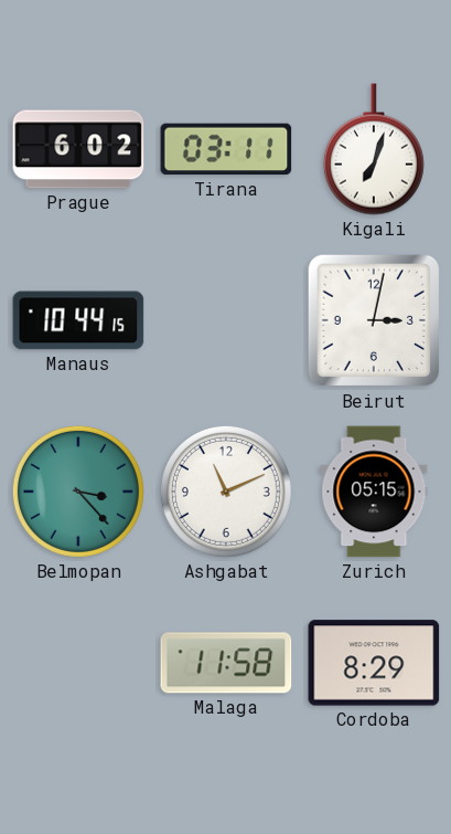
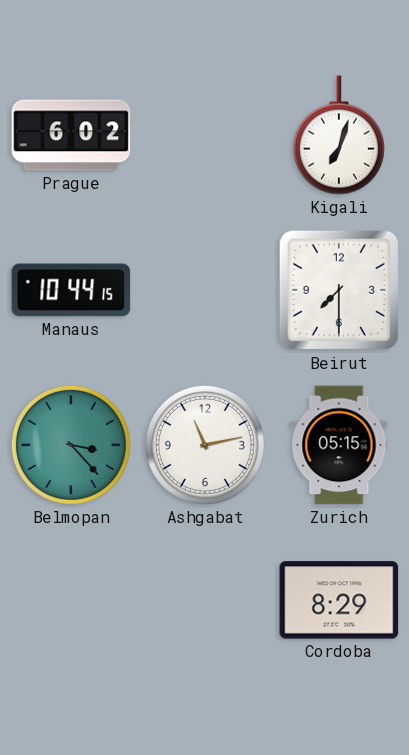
Tirana: 03:11 -> none (226, 149)
Beirut: 3:02 -> 7:30 (339, 290)
Ashgabat: 11:11 -> 11:13 (205, 445)
Malaga: 11:58 -> none (226, 663)
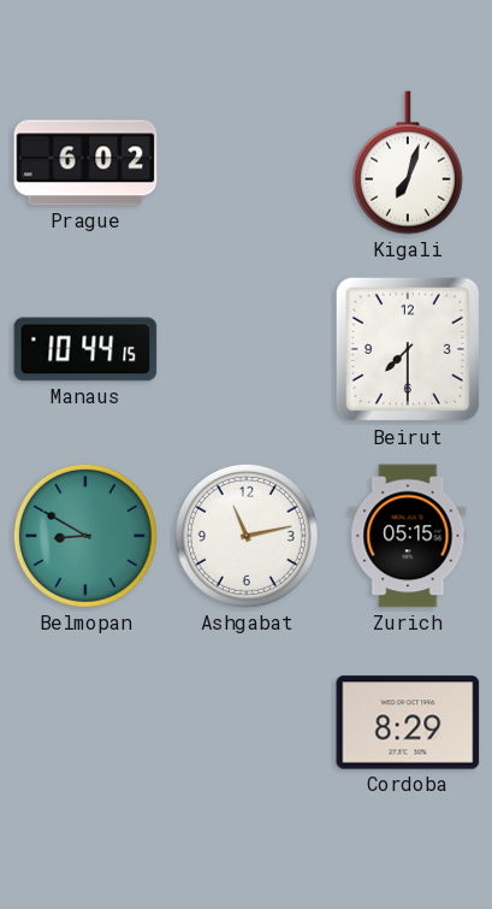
Belmopan: 3:23 -> 8:50 (85, 536)
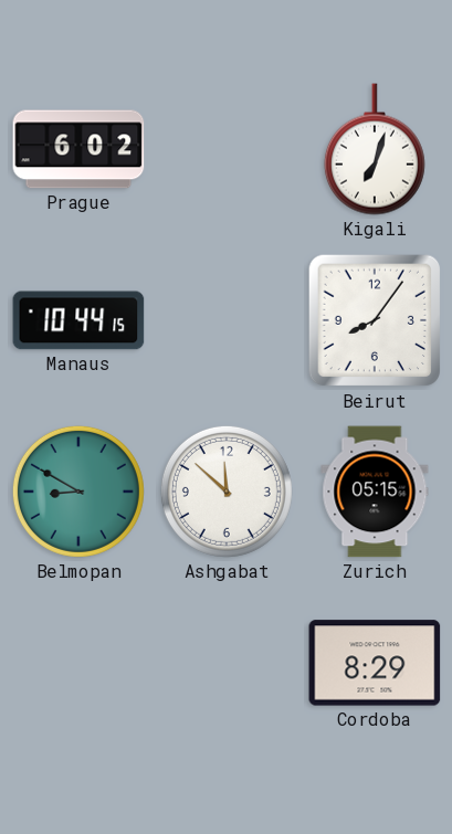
Beirut: 7:30 -> 8:06 (375, 320)
Ashgabat: 11:13 -> 11:52 (227, 492)
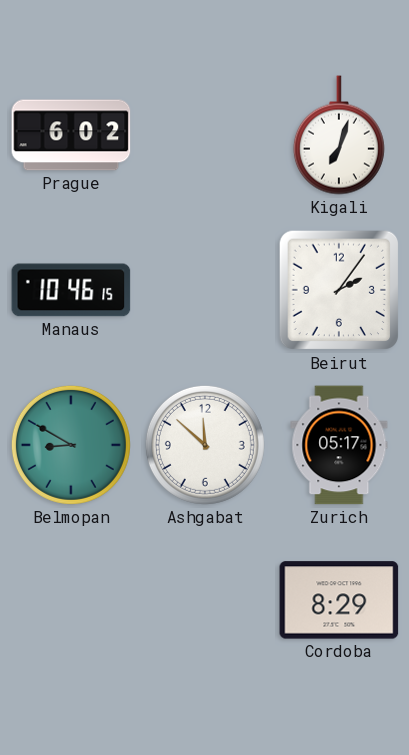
Manaus: 10:44 -> 10:46 (71, 290)
Beirut: 8:06 -> 2:06 (339, 290)
Zurich: 05:15 -> 05:17 (339, 445)
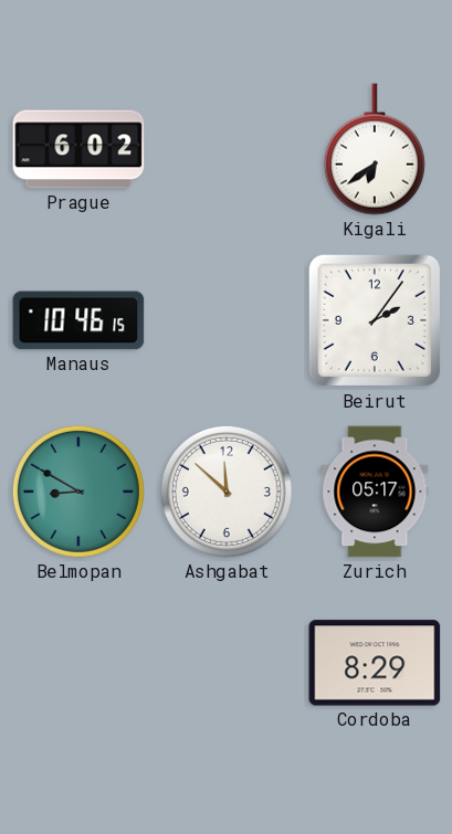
Kigali: 7:03 -> 6:39 (375, 149)
